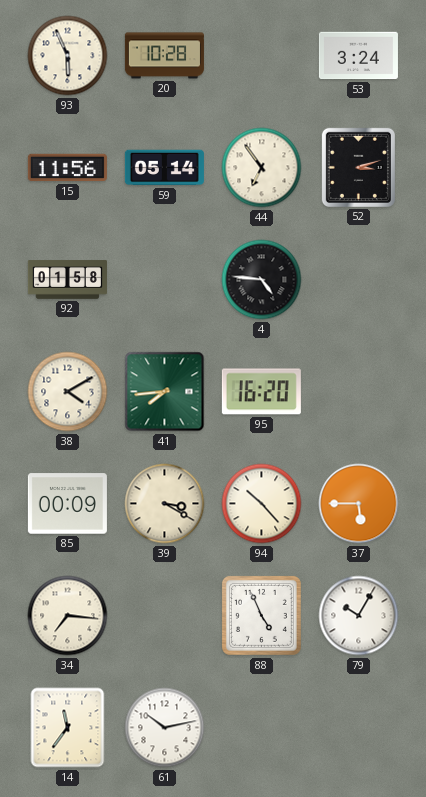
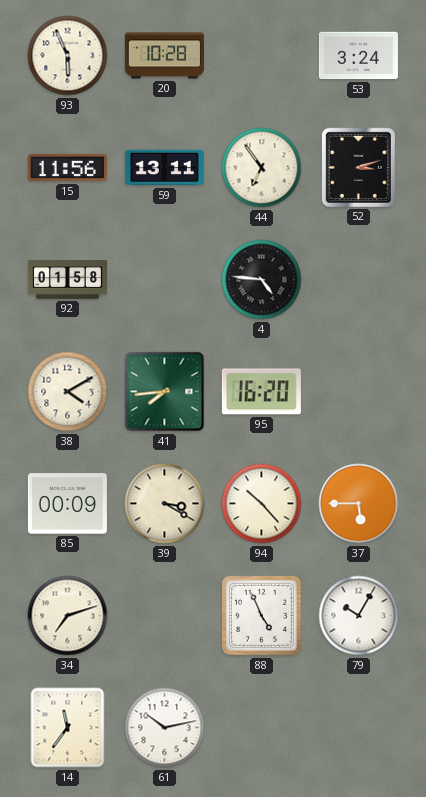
59: 05:14 -> 13:11 (164, 168)
34: 7:16 -> 7:12 (68, 616)
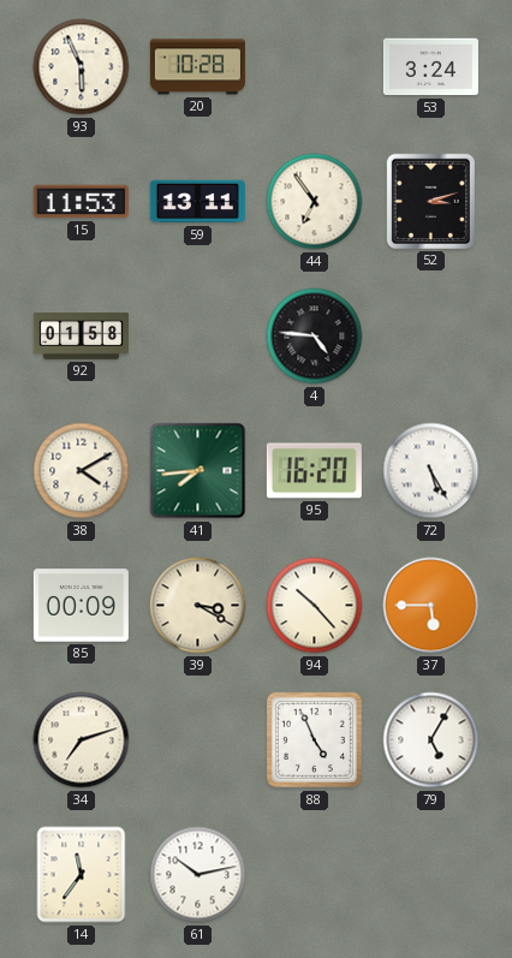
15: 11:56 -> 11:53 (81, 202)
72: none -> 5:25 (431, 471)
79: 10:05 -> 5:05 (431, 740)
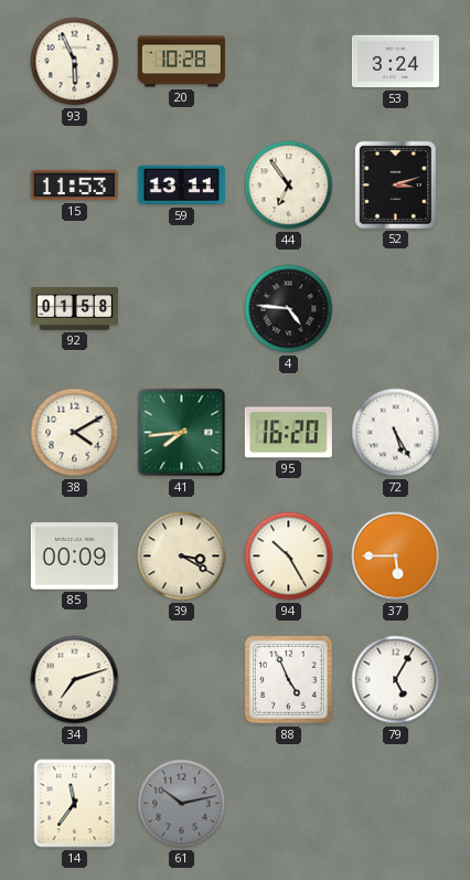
94: 10:23 -> 10:25 (289, 556)
61 dial: white -> grey (182, 804)
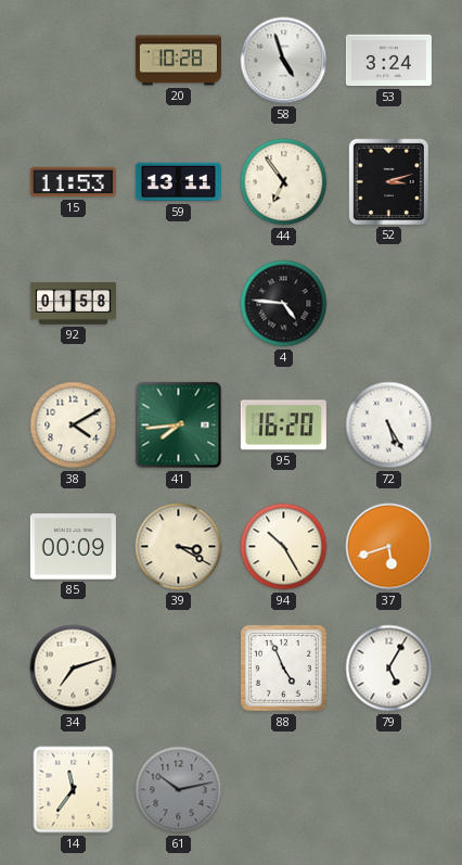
93: 5:56 -> none (75, 62)
58: none -> 4:57 (284, 61)
37: 5:45 -> 5:42 (389, 547)
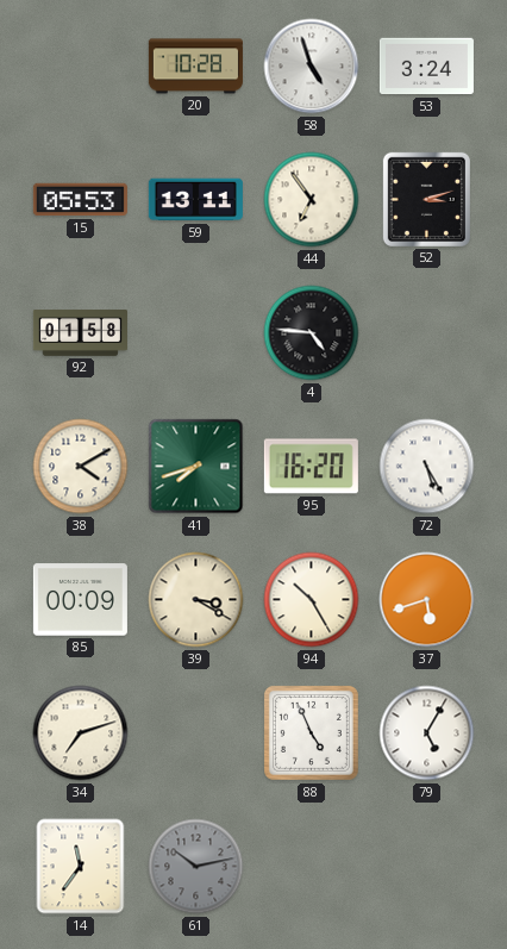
15: 11:53 -> 05:53 (80, 200)
41: 7:44 -> 7:42 (196, 467)
